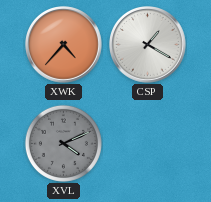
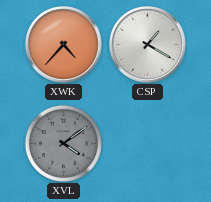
XVL: 4:11 -> 4:09 (63, 143)
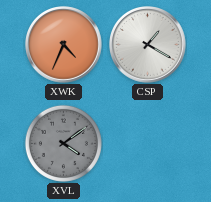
XWK: 4:37 -> 4:34 (64, 45)
